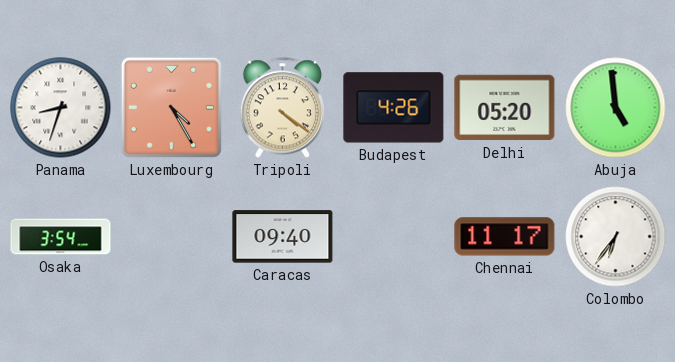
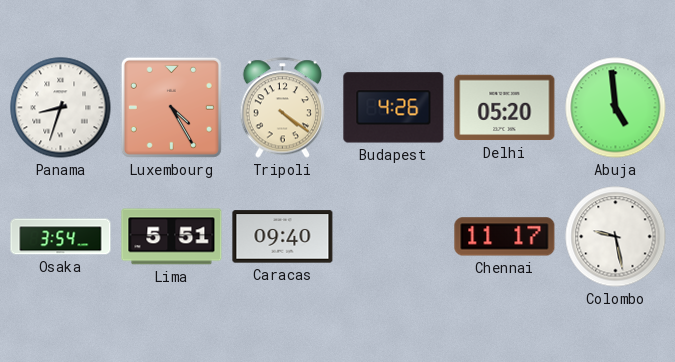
Lima: none -> 5:51 (172, 237)
Colombo: 6:36 -> 9:28 (616, 237)
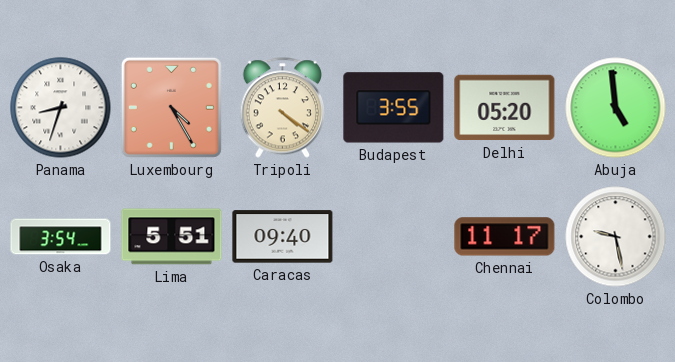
Budapest: 4:26 -> 3:55 (394, 108)
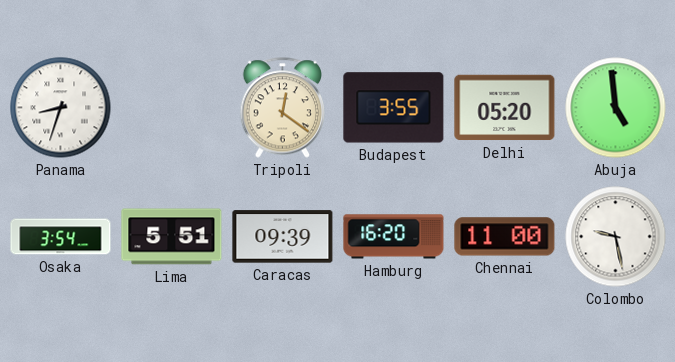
Luxembourg: 4:25 -> none (171, 107)
Tripoli: 4:21 -> 12:21 (283, 108)
Caracas: 09:40 -> 09:39 (283, 237)
Hamburg: none -> 16:20 (394, 237)
Chennai: 11:17 -> 11:00 (505, 237)
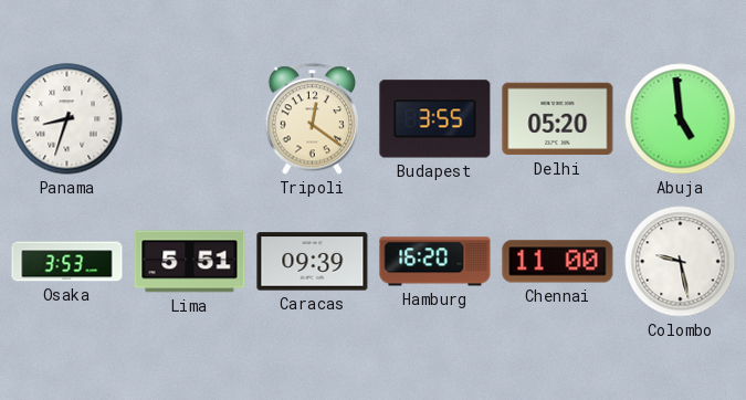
Osaka: 3:54 -> 3:53 (67, 262)
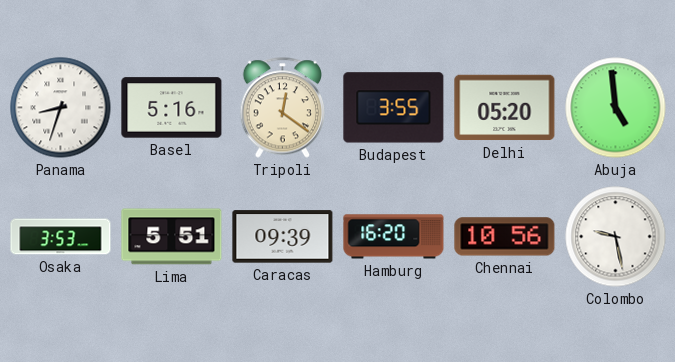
Basel: none -> 5:16 (172, 108)
Chennai: 11:00 -> 10:56 (505, 237)
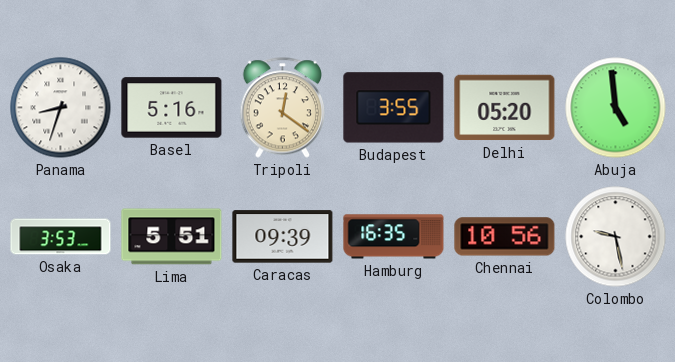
Hamburg: 16:20 -> 16:35 (394, 237)
